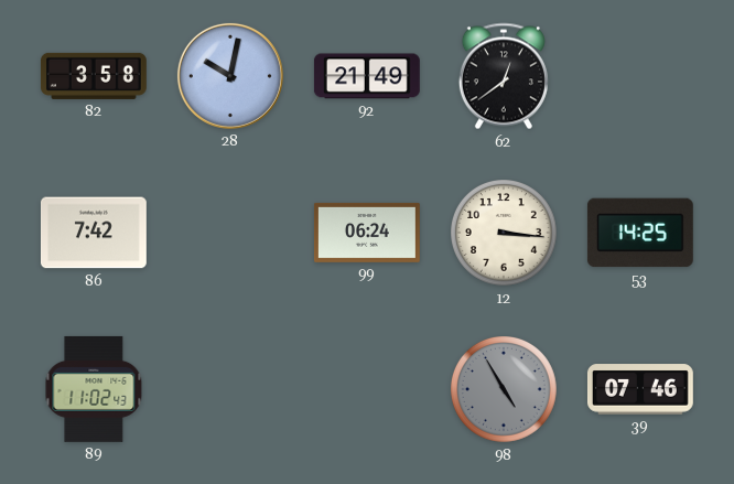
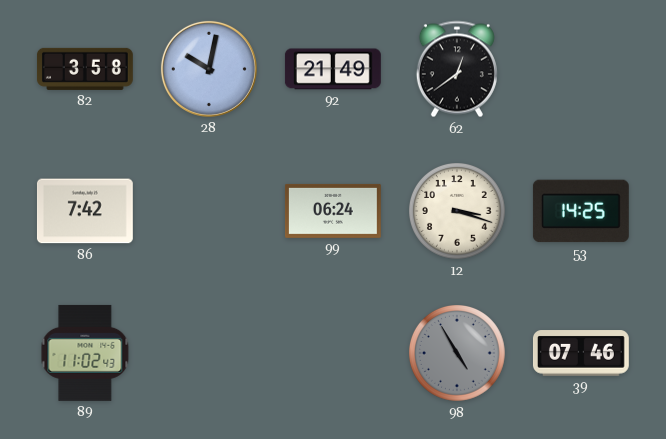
12: 3:16 -> 3:18 (458, 212)
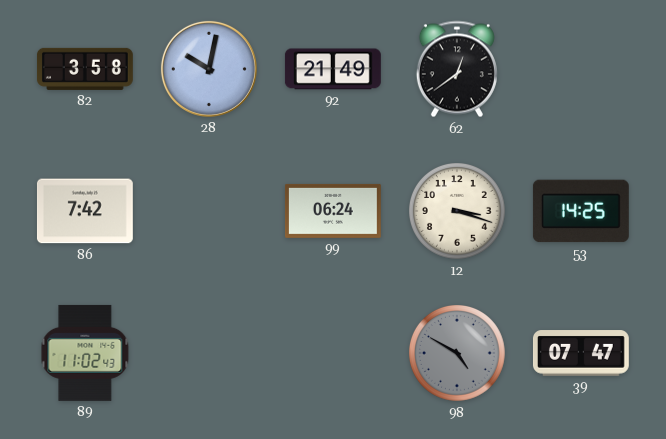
98: 4:55 -> 4:50 (458, 354)
39: 07:46 -> 07:47 (581, 353)
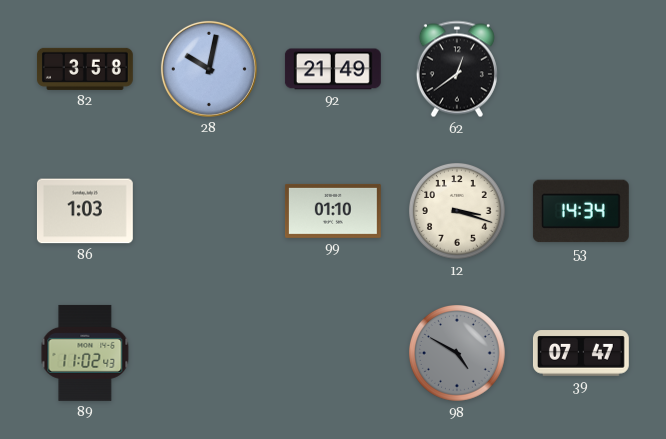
86: 7:42 -> 1:03 (85, 211)
99: 06:24 -> 01:10 (333, 211)
53: 14:25 -> 14:34 (581, 211)
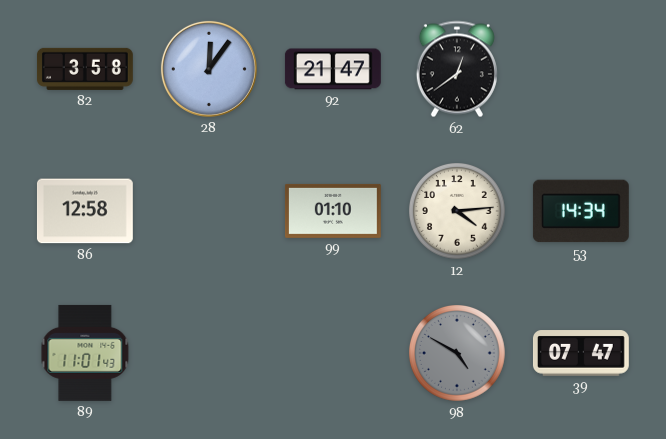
28: 10:02 -> 12:06 (209, 69)
92: 21:49 -> 21:47 (333, 69)
86: 1:03 -> 12:58 (85, 211)
12: 3:18 -> 4:14 (458, 212)
89: 11:02 -> 11:01 (85, 353)
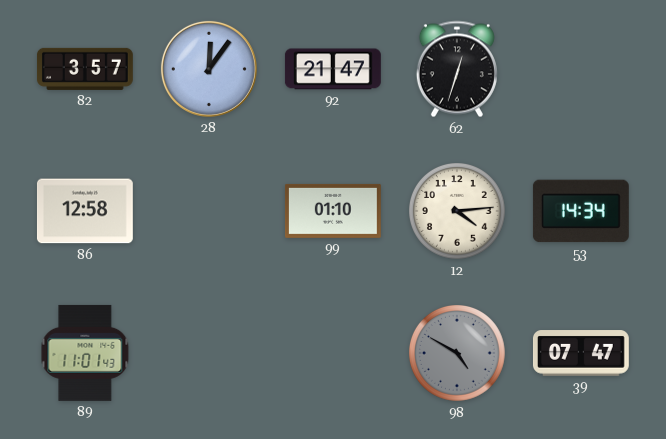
82: 3:58 -> 3:57 (85, 69)
62: 12:39 -> 12:33 (457, 69)
